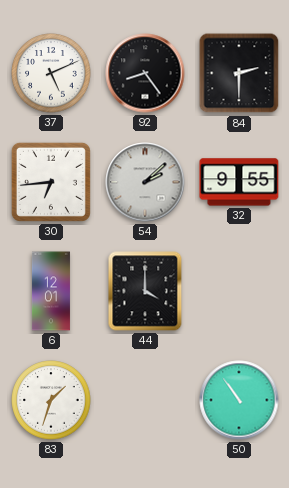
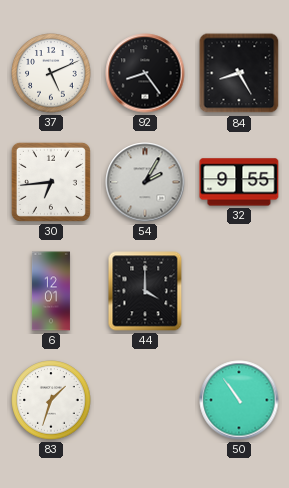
84: 2:30 -> 8:25 (239, 73)
54: 2:08 -> 2:05 (145, 182)
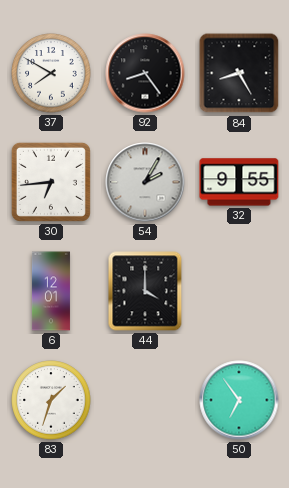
37: 5:11 -> 7:50 (51, 73)
50: 10:54 -> 6:54 (239, 400)
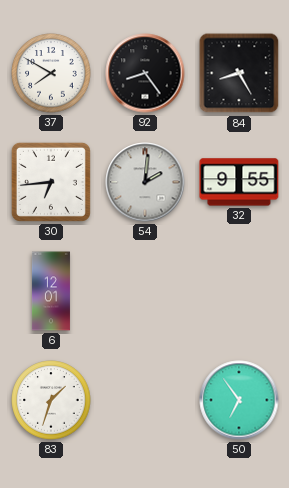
54: 2:05 -> 2:01 (145, 182)
44: 4:00 -> none (145, 291)
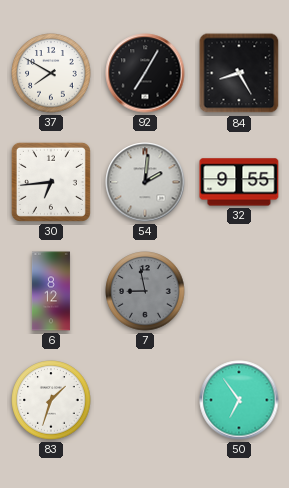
92: 8:24 -> 7:05 (145, 73)
6: 12:01 -> 8:12 (51, 291)
7: none -> 8:58 (145, 291)
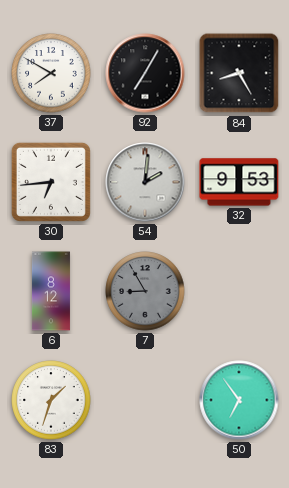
32: 9:55 -> 9:53 (239, 182)
7: 8:58 -> 8:55 (145, 291)
